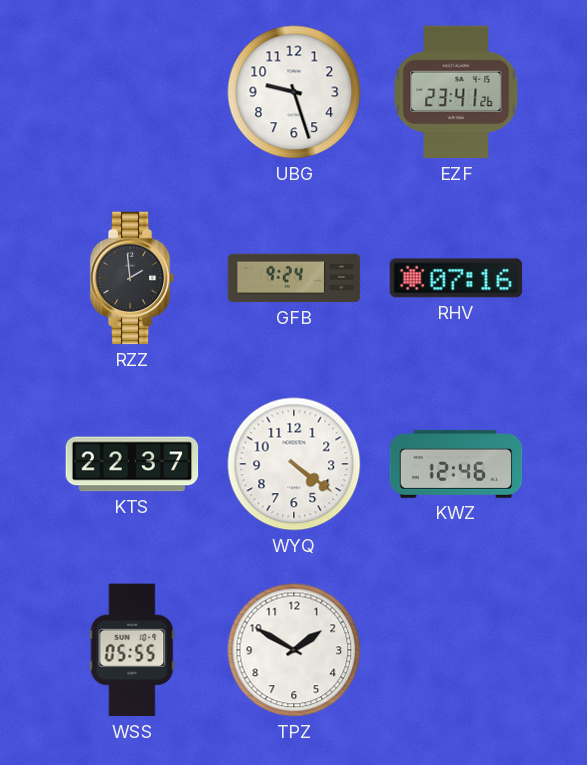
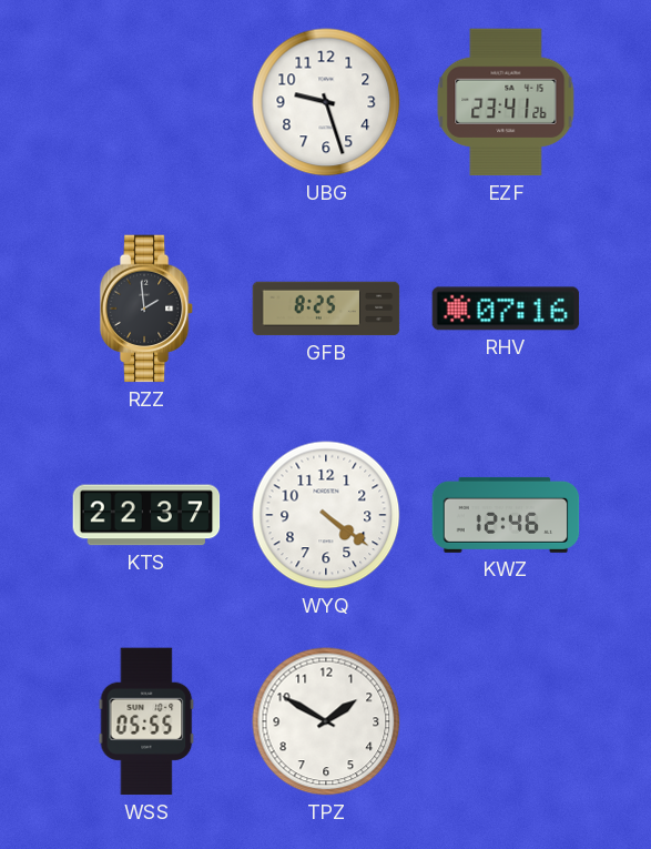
GFB: 9:24 -> 8:25 (326, 309)
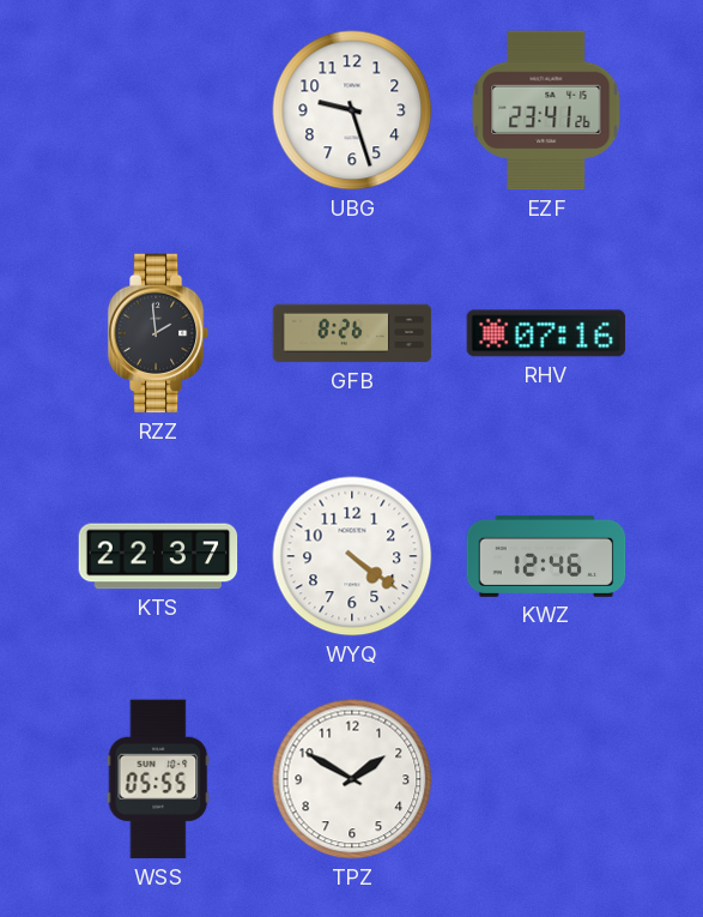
GFB: 8:25 -> 8:26 (352, 333)
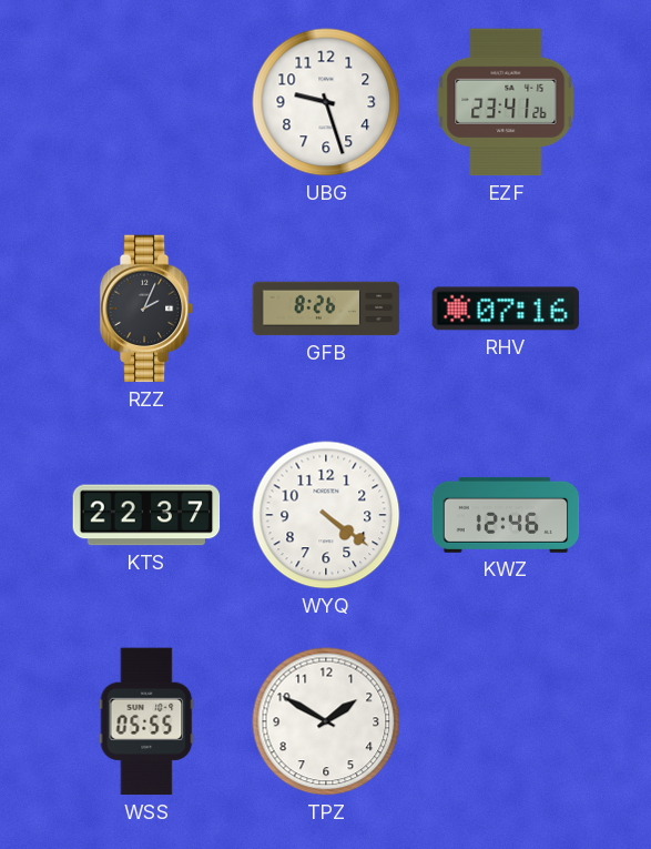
RZZ: 1:59 -> 2:04 (146, 309)
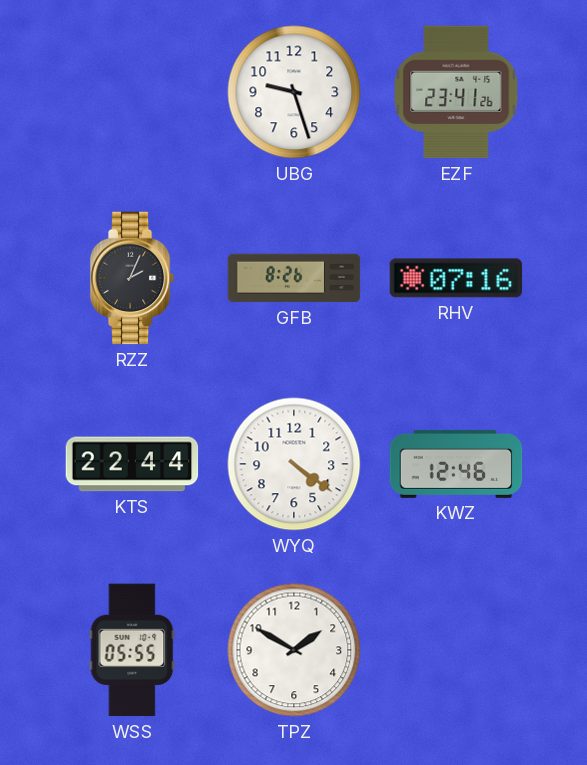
KTS: 22:37 -> 22:44 (132, 464)
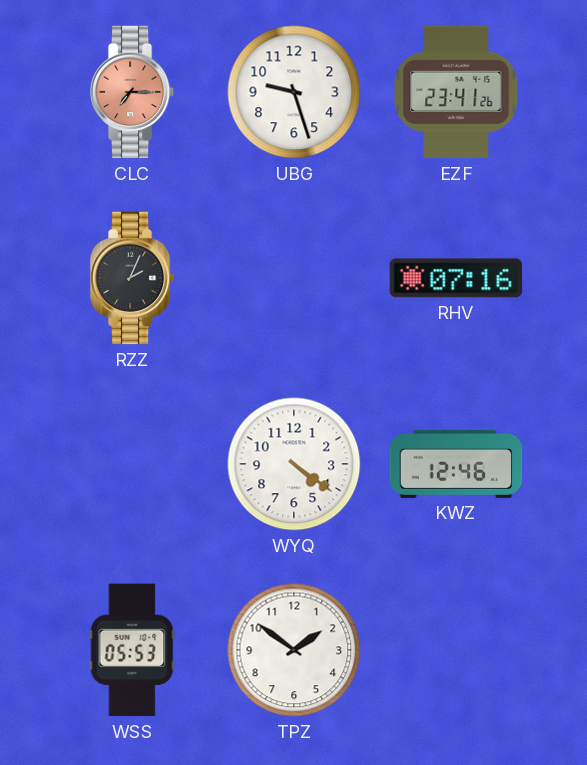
CLC: none -> 7:15 (132, 92)
GFB: 8:26 -> none (294, 278)
KTS: 22:44 -> none (132, 464)
WSS: 05:55 -> 05:53 (132, 650)
TPZ: 1:50 -> 1:51 (294, 650)
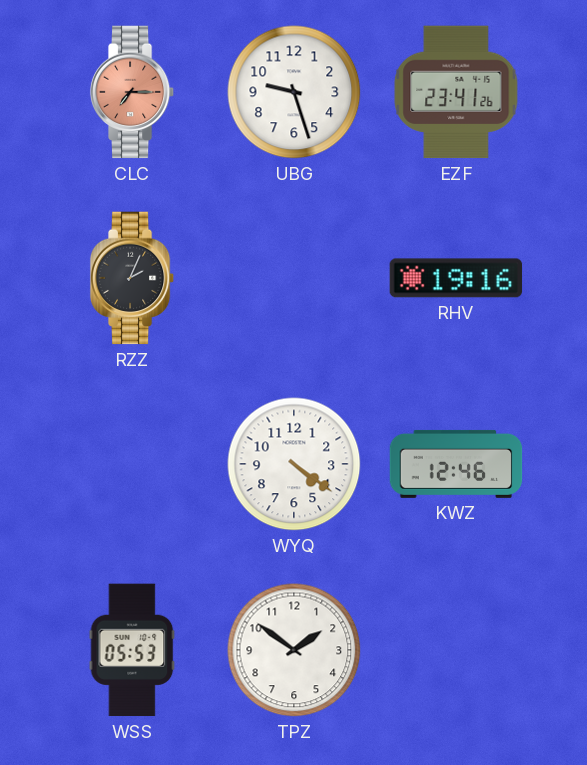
RHV: 07:16 -> 19:16 (456, 278)
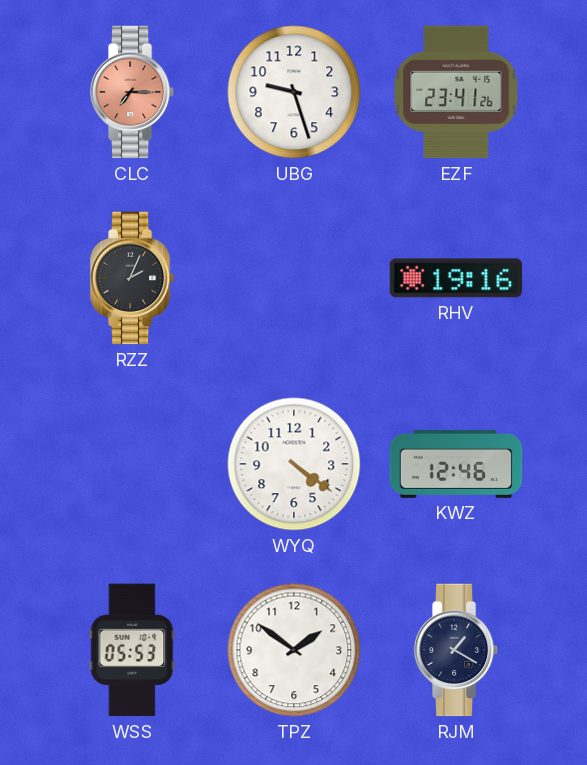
RJM: none -> 1:20 (456, 650)
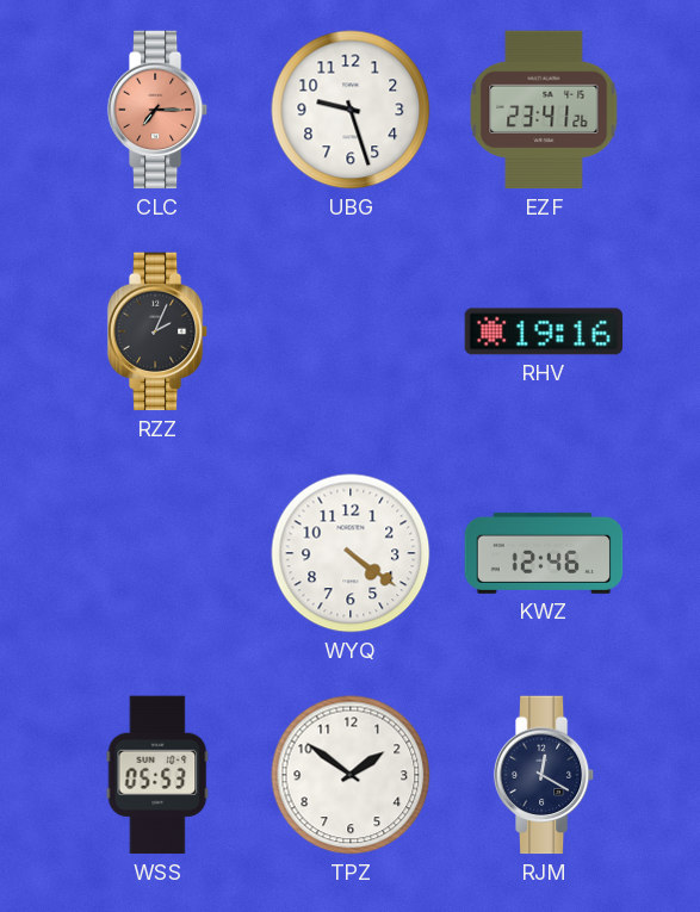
RJM: 1:20 -> 12:20 (544, 775)
